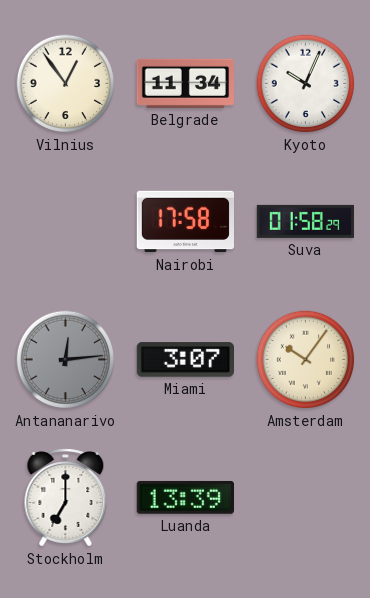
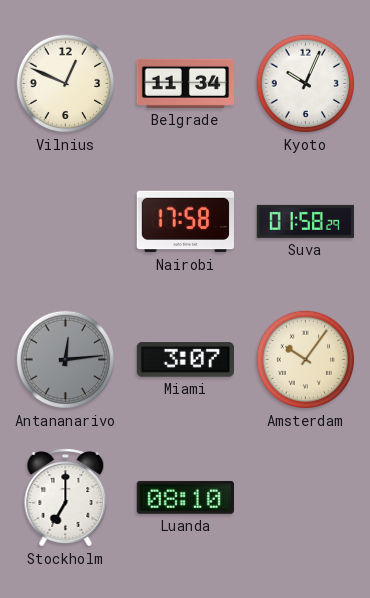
Vilnius: 12:54 -> 12:49 (66, 84)
Luanda: 13:39 -> 08:10 (185, 497)
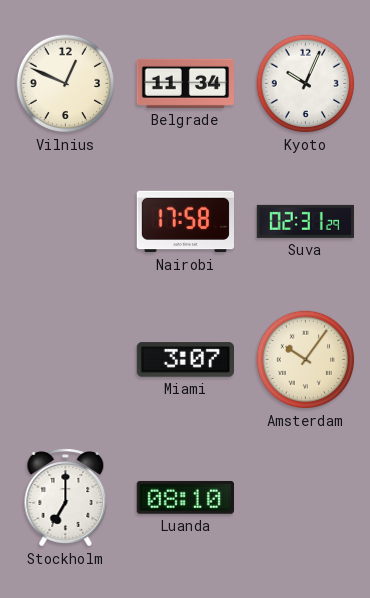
Suva: 01:58 -> 02:31 (305, 221)
Antananarivo: 12:14 -> none (66, 360)
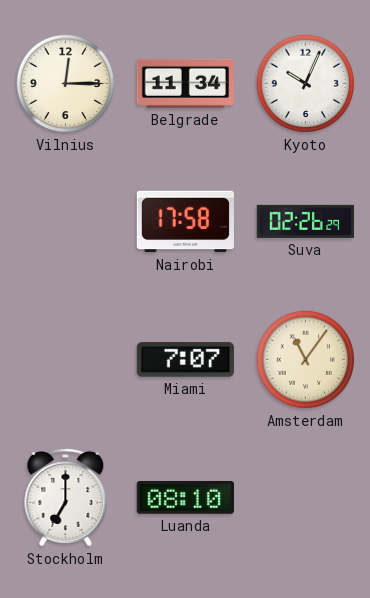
Vilnius: 12:49 -> 12:15 (66, 84)
Suva: 02:31 -> 02:26 (305, 221)
Miami: 3:07 -> 7:07 (185, 360)
Amsterdam: 10:06 -> 11:06 (306, 360)
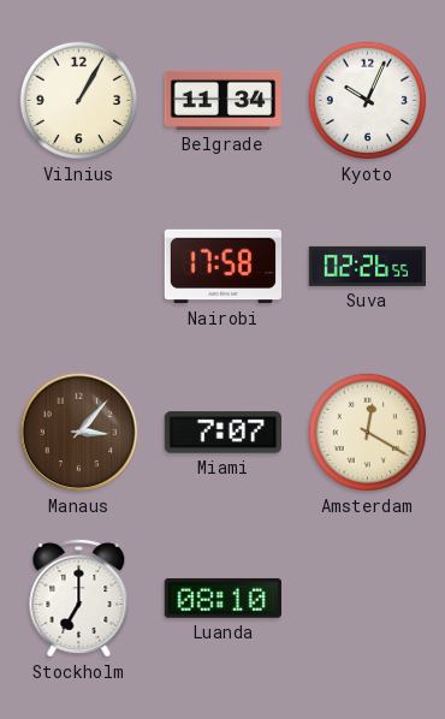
Vilnius: 12:15 -> 1:05 (79, 101)
Suva: 02:26:29 -> 02:26:55 (367, 266)
Manaus: none -> 3:07 (79, 433)
Amsterdam: 11:06 -> 12:20 (368, 433)
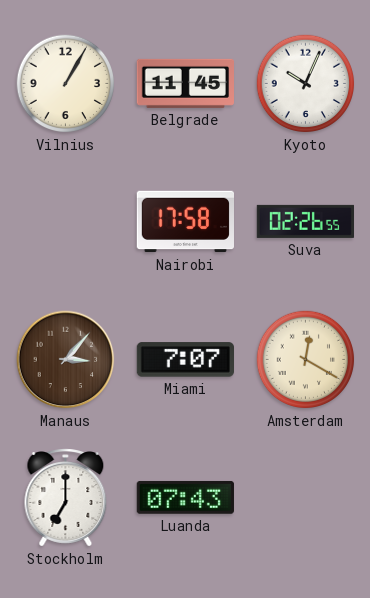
Belgrade: 11:34 -> 11:45 (185, 83)
Luanda: 08:10 -> 07:43 (185, 497)
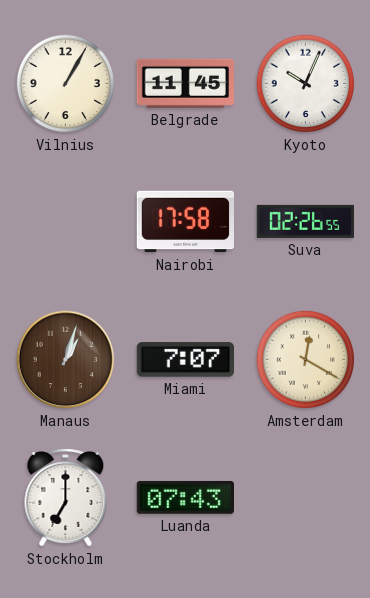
Manaus: 3:07 -> 1:03 (66, 360)
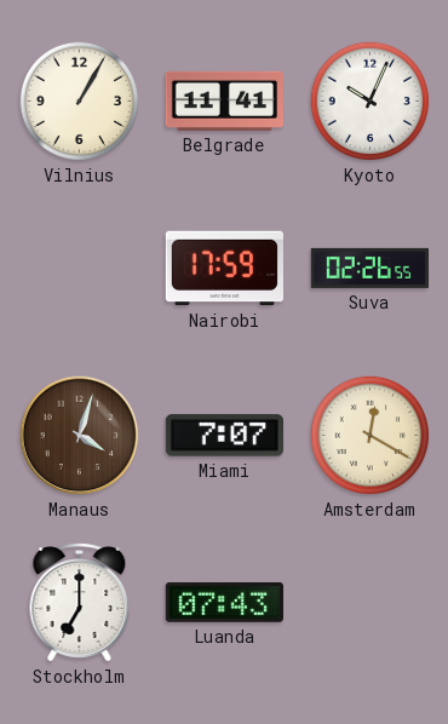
Belgrade: 11:45 -> 11:41 (224, 100)
Nairobi: 17:58 -> 17:59 (224, 269)
Manaus: 1:03 -> 4:03 (80, 436)
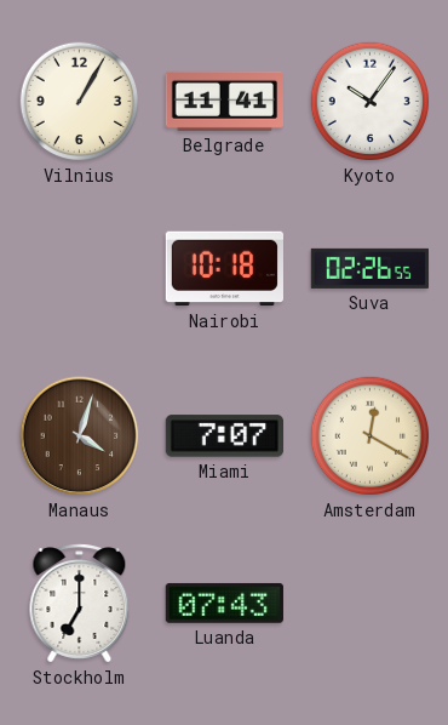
Kyoto: 10:04 -> 10:06 (371, 102)
Nairobi: 17:59 -> 10:18 (224, 269)
